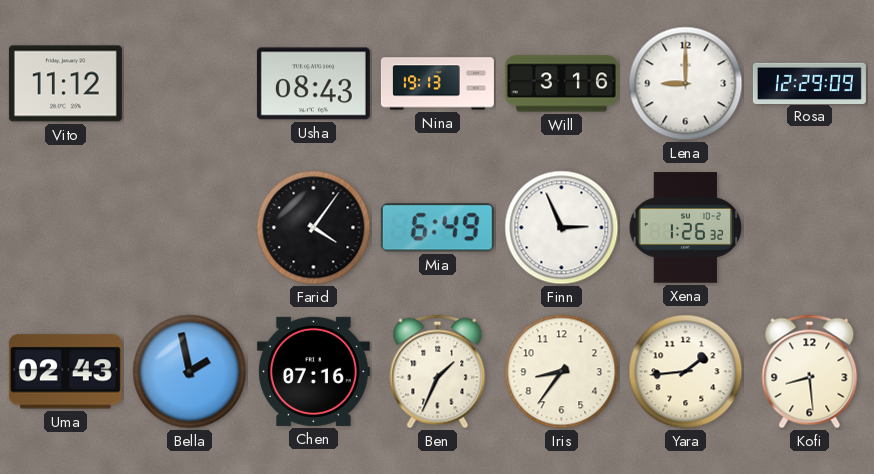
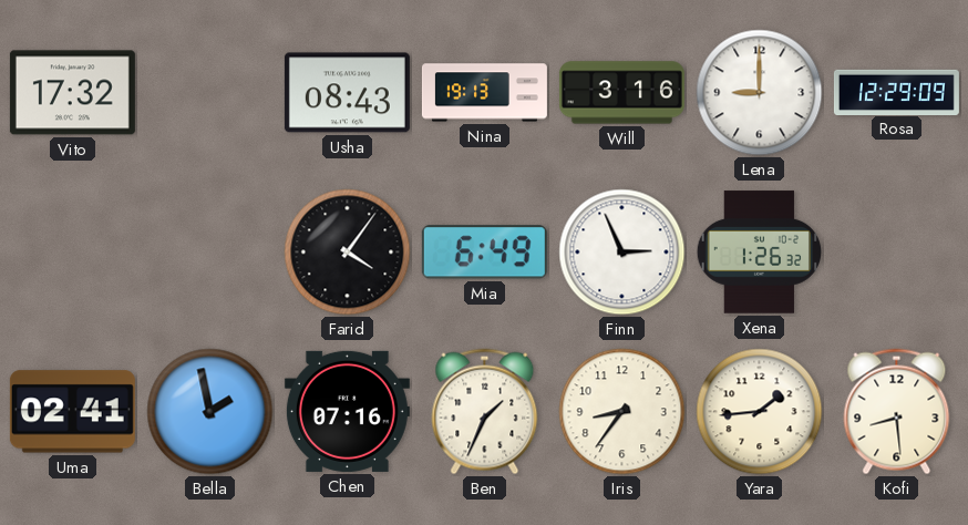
Vito: 11:12 -> 17:32 (72, 93)
Uma: 02:43 -> 02:41 (72, 412)
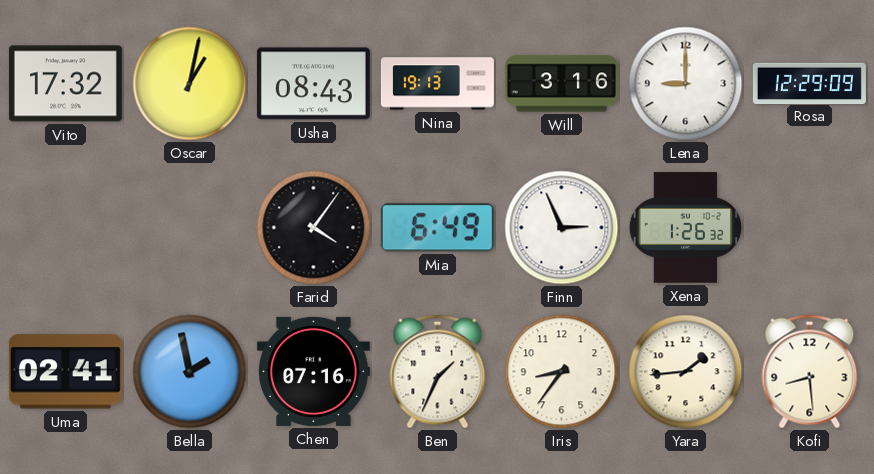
Oscar: none -> 1:02 (190, 84)
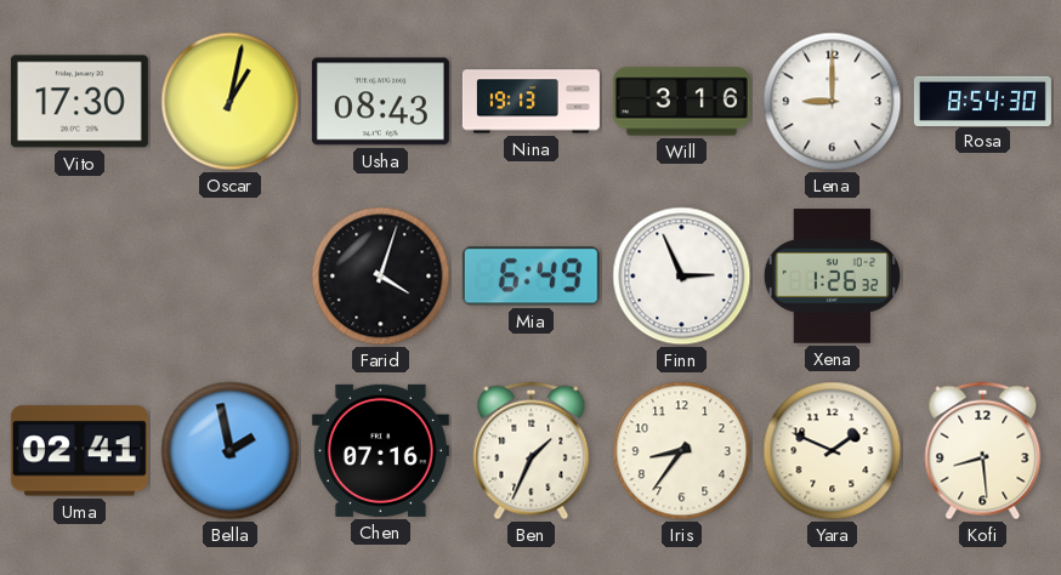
Vito: 17:32 -> 17:30 (79, 102)
Rosa: 12:29 -> 8:54 (982, 101)
Farid: 4:06 -> 4:03 (381, 277)
Yara: 1:44 -> 1:49 (833, 451)
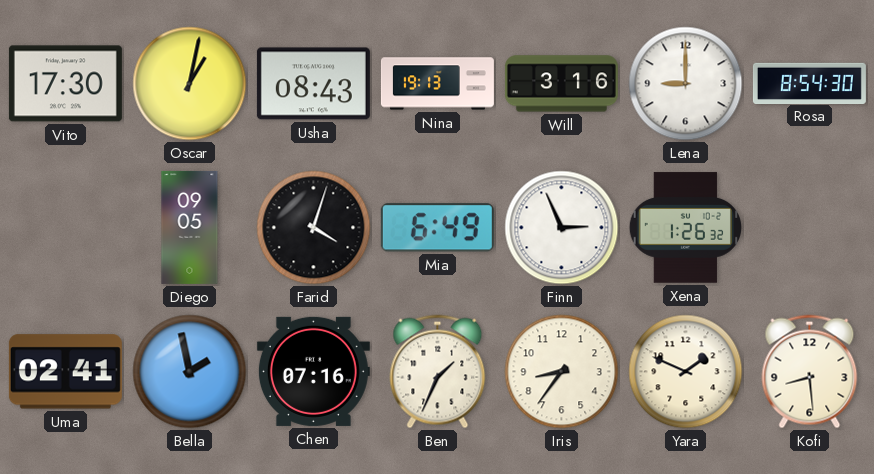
Diego: none -> 09:05 (190, 227)
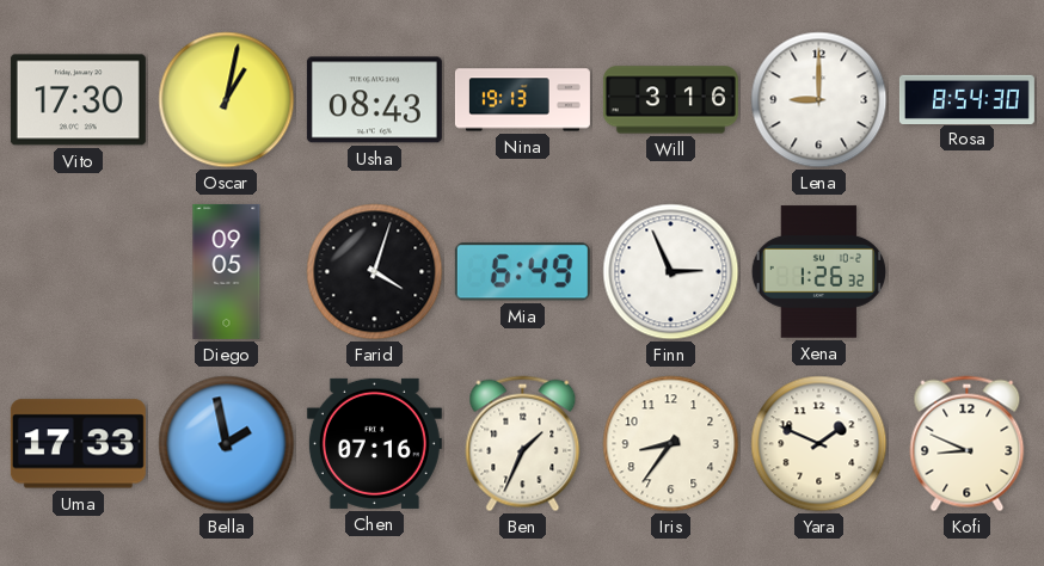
Uma: 02:41 -> 17:33 (78, 444)
Kofi: 8:29 -> 8:49 (968, 444)
